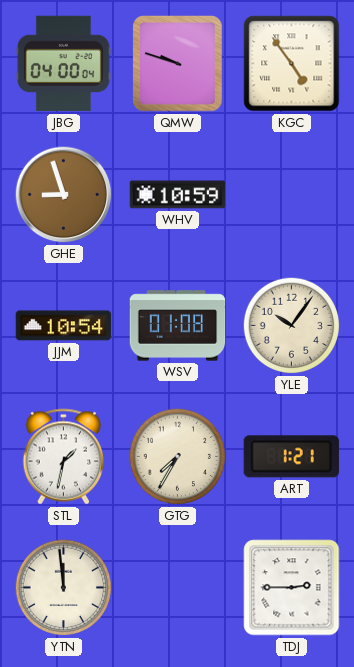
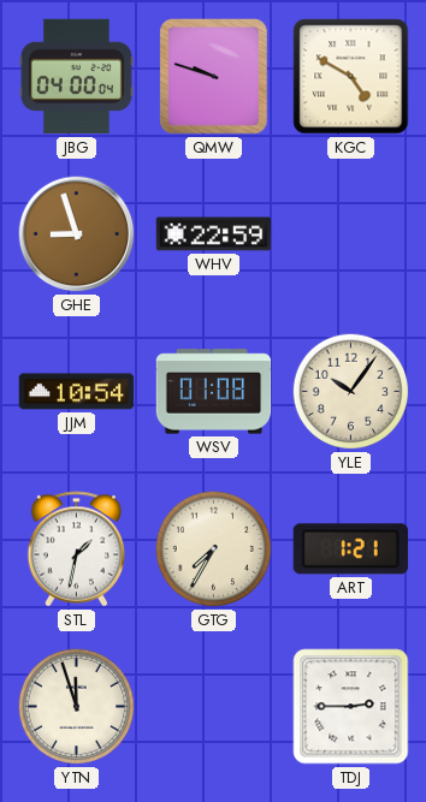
KGC: 4:54 -> 4:50 (351, 77)
WHV: 10:59 -> 22:59 (214, 234)
YTN: 11:59 -> 11:57 (77, 707)
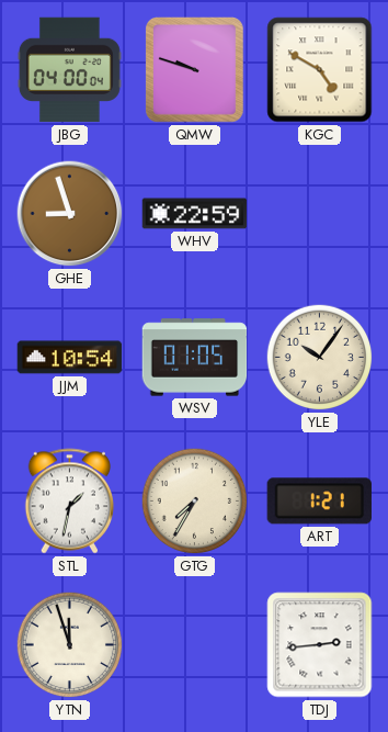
WSV: 01:08 -> 01:05 (195, 358)
TDJ: 2:45 -> 2:44 (320, 645)
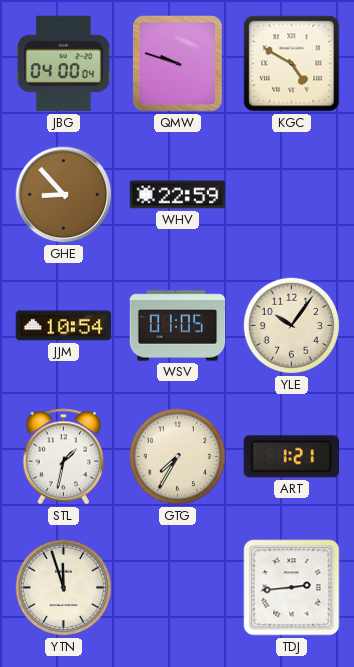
GHE: 8:57 -> 8:53 (64, 195)
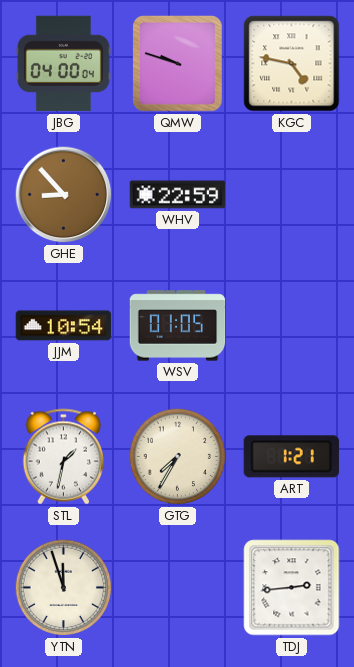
KGC: 4:50 -> 4:47 (292, 64)
YLE: 10:06 -> none (292, 326)
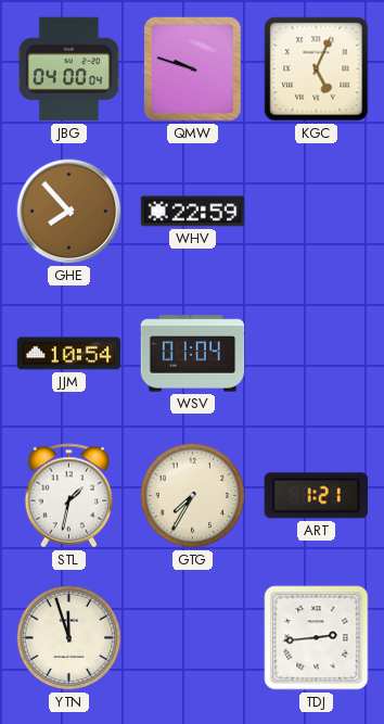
KGC: 4:47 -> 5:04 (317, 69)
GHE: 8:53 -> 7:53 (69, 212)
WSV: 01:05 -> 01:04 (193, 354)
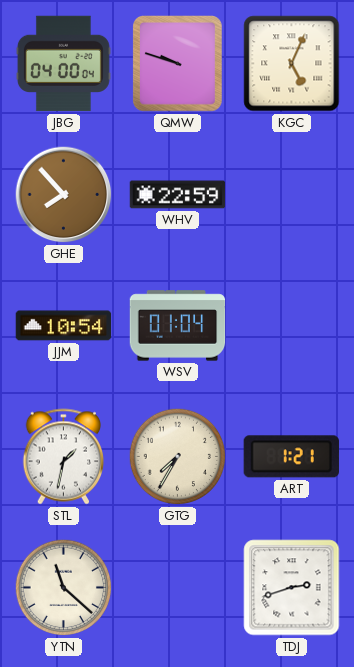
YTN: 11:57 -> 11:22 (64, 588)
TDJ: 2:44 -> 2:42 (292, 588)
